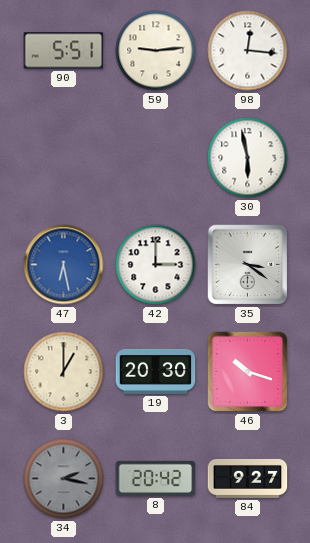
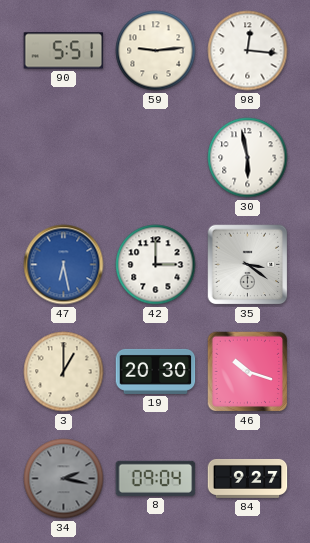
8: 20:42 -> 09:04 (156, 478)
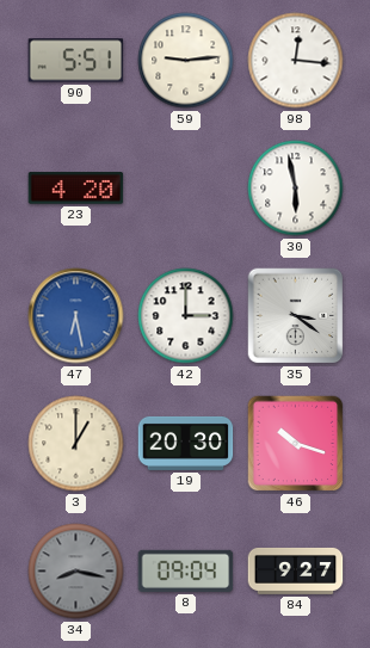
23: none -> 4:20 (76, 189)
34: 2:17 -> 8:17 (76, 572)
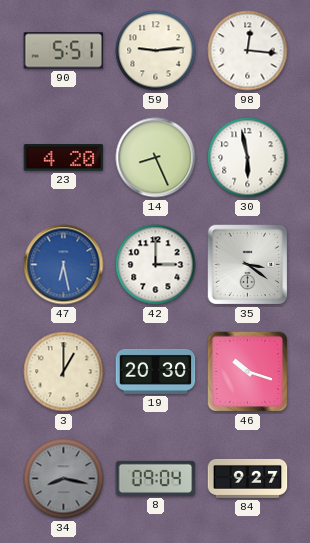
14: none -> 8:26 (156, 158)
